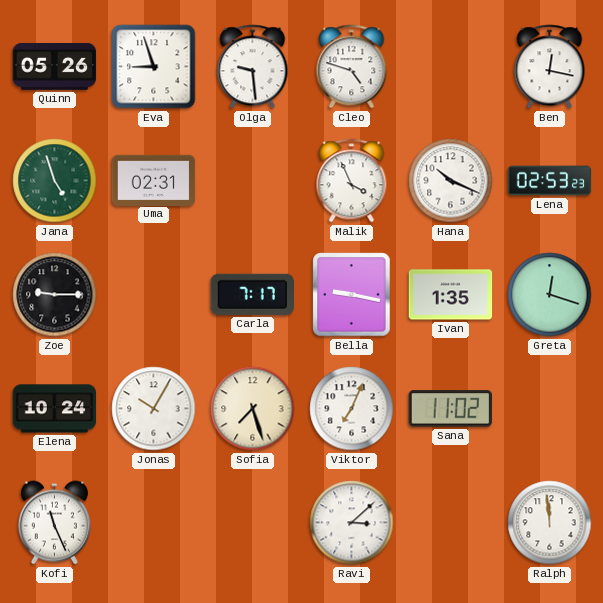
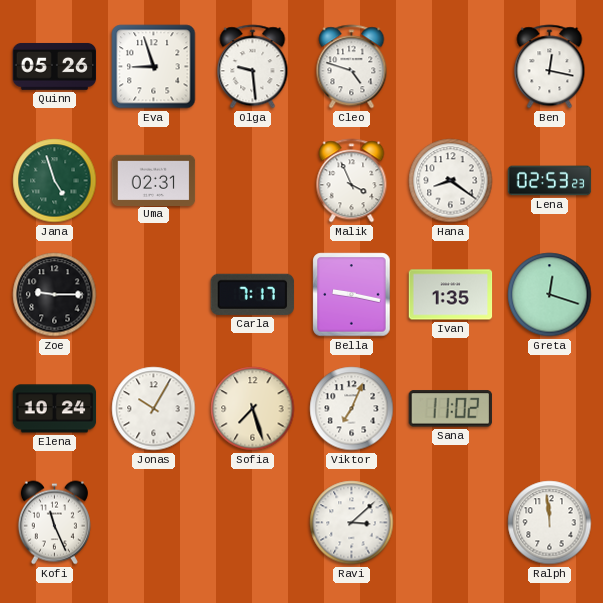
Hana: 10:19 -> 8:21 (451, 181)
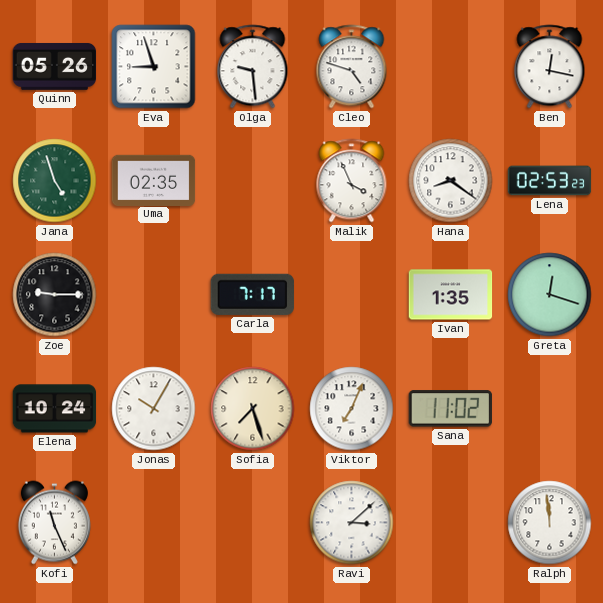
Uma: 02:31 -> 02:35 (154, 180)
Bella: 9:17 -> none (352, 295)
